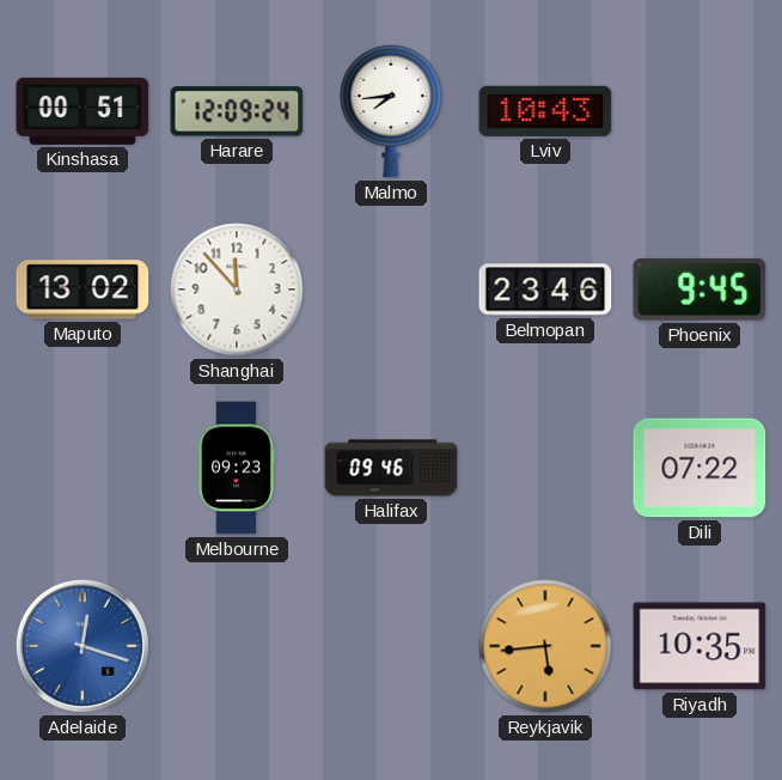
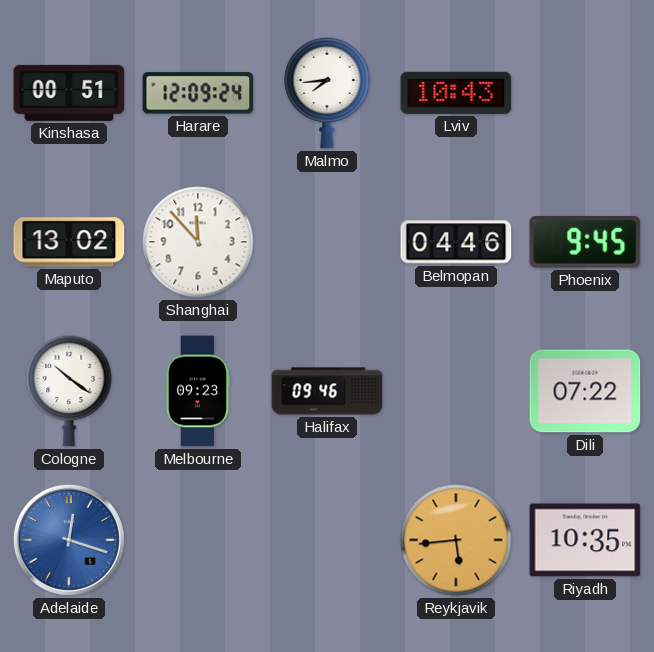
Belmopan: 23:46 -> 04:46 (456, 242)
Cologne: none -> 10:21 (69, 391)
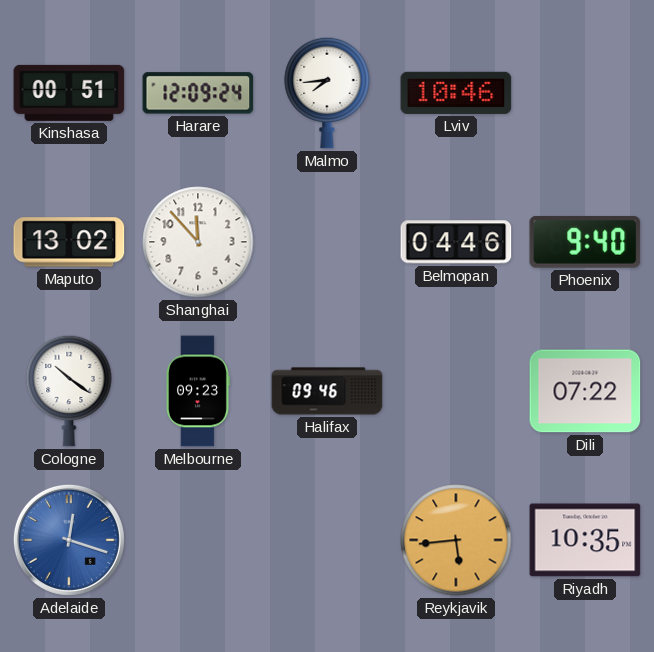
Lviv: 10:43 -> 10:46 (456, 93)
Phoenix: 9:45 -> 9:40 (585, 242)
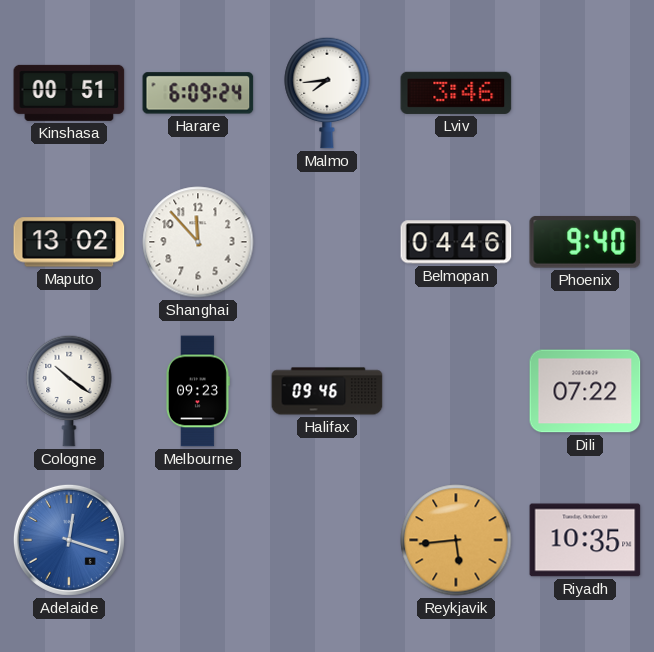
Harare: 12:09 -> 6:09 (198, 93)
Lviv: 10:46 -> 3:46 (456, 93)
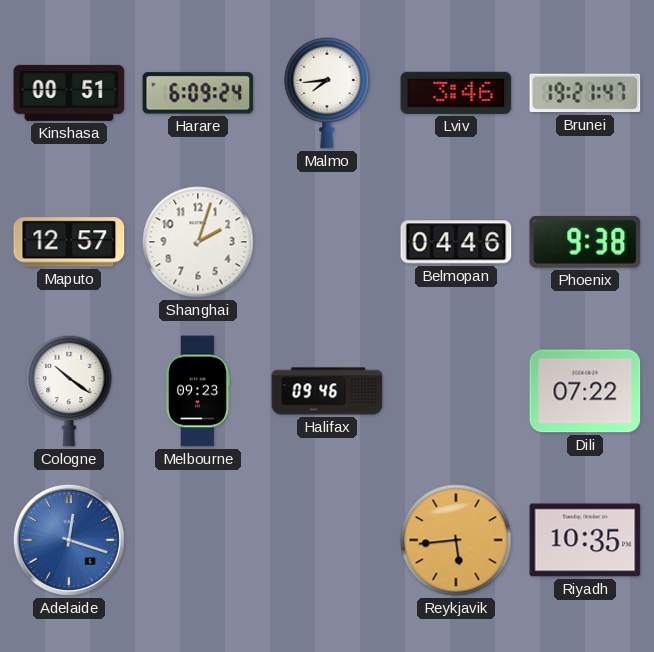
Brunei: none -> 19:21 (585, 93)
Maputo: 13:02 -> 12:57 (69, 242)
Shanghai: 11:53 -> 2:03 (198, 242)
Phoenix: 9:40 -> 9:38 (585, 242)
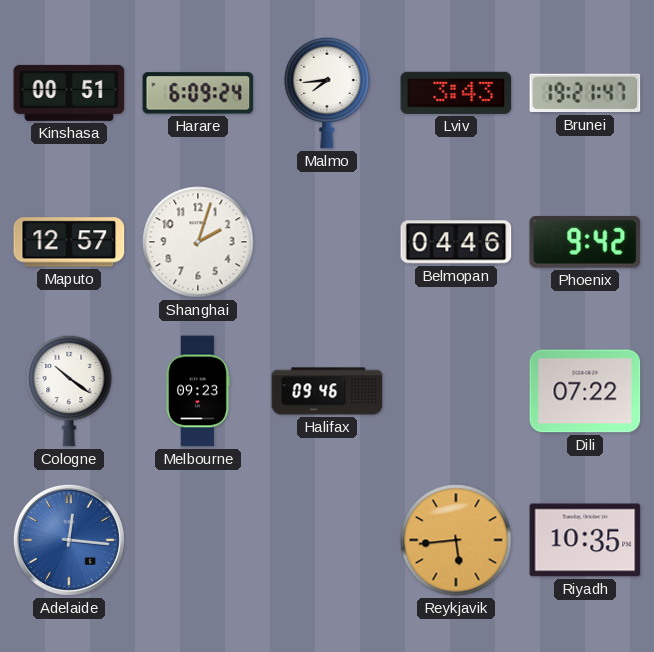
Lviv: 3:46 -> 3:43 (456, 93)
Phoenix: 9:38 -> 9:42 (585, 242)
Adelaide: 12:18 -> 12:16 (69, 540)
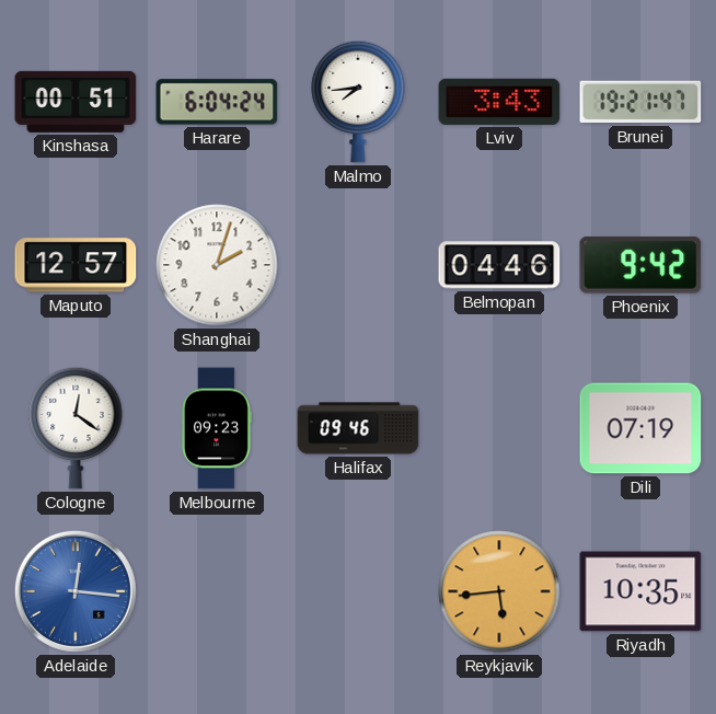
Harare: 6:09 -> 6:04 (217, 102)
Cologne: 10:21 -> 12:21 (76, 428)
Dili: 07:22 -> 07:19 (640, 428)
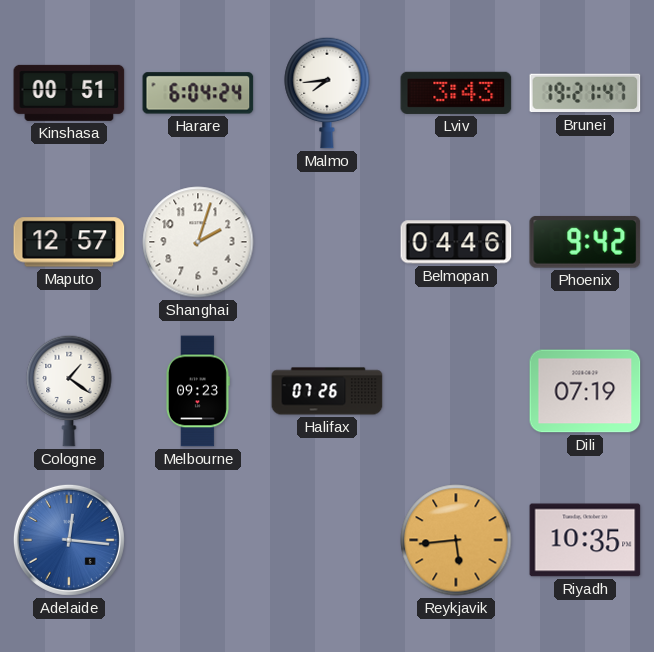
Cologne: 12:21 -> 1:21 (69, 391)
Halifax: 09:46 -> 07:26 (327, 391)
